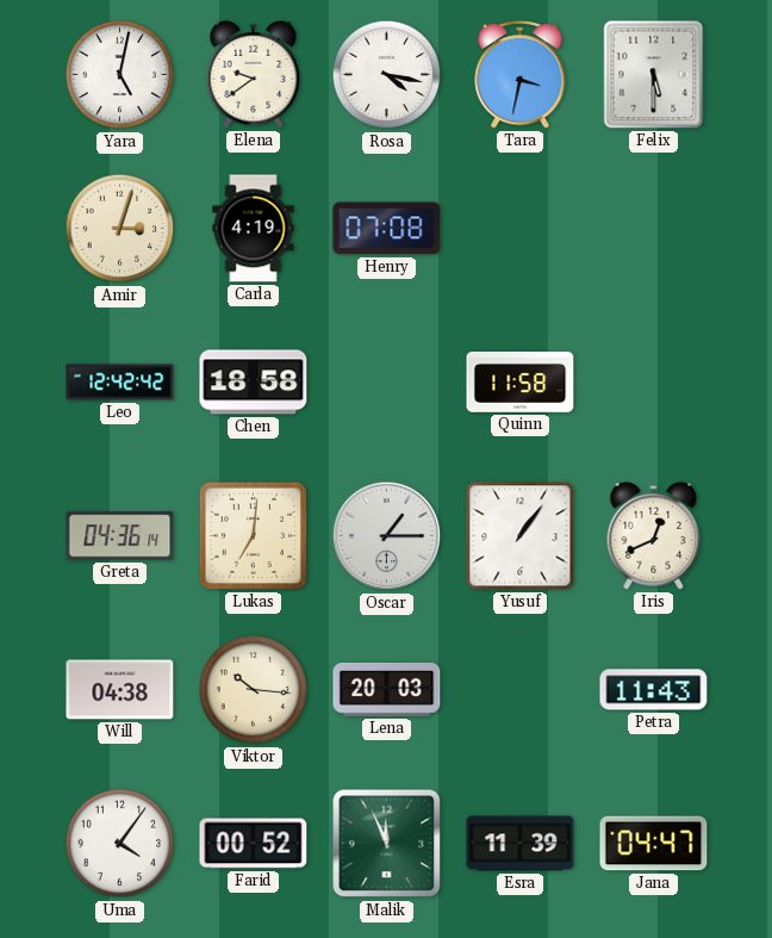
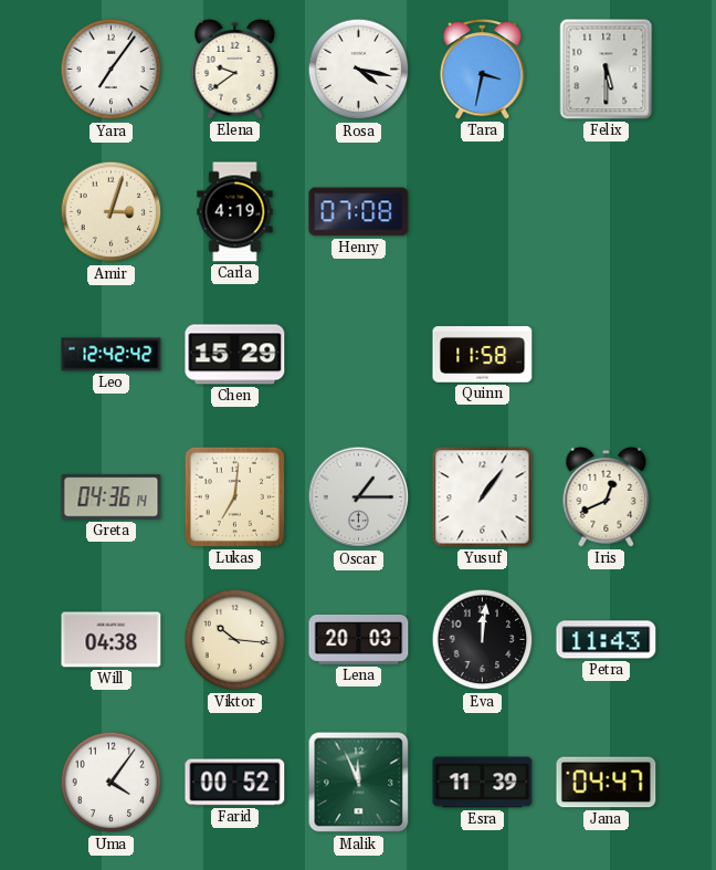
Yara: 5:02 -> 7:06 (112, 70)
Chen: 18:58 -> 15:29 (235, 355)
Eva: none -> 12:01 (483, 640)
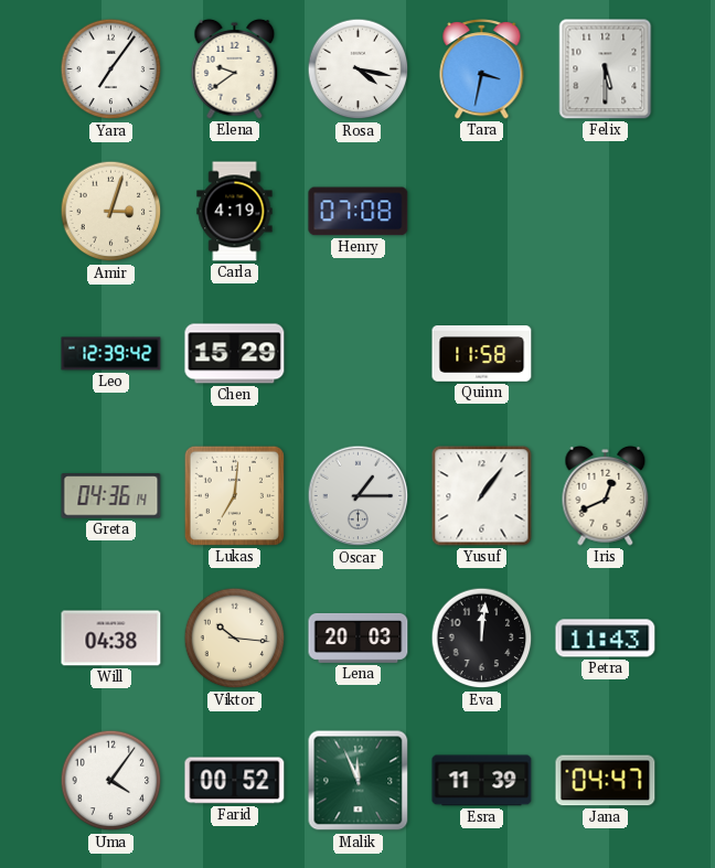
Leo: 12:42 -> 12:39 (111, 354)
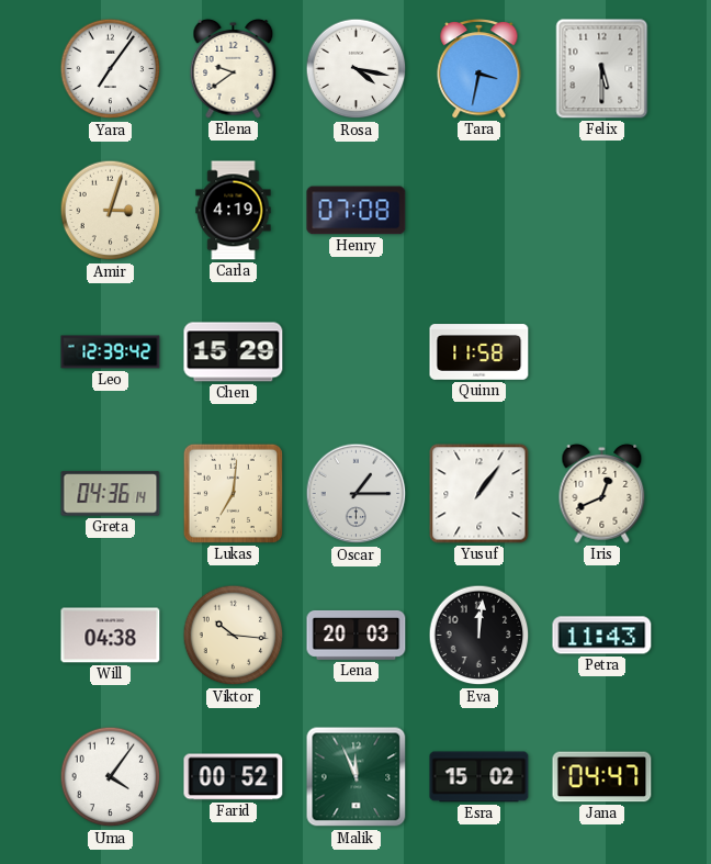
Esra: 11:39 -> 15:02 (479, 777)
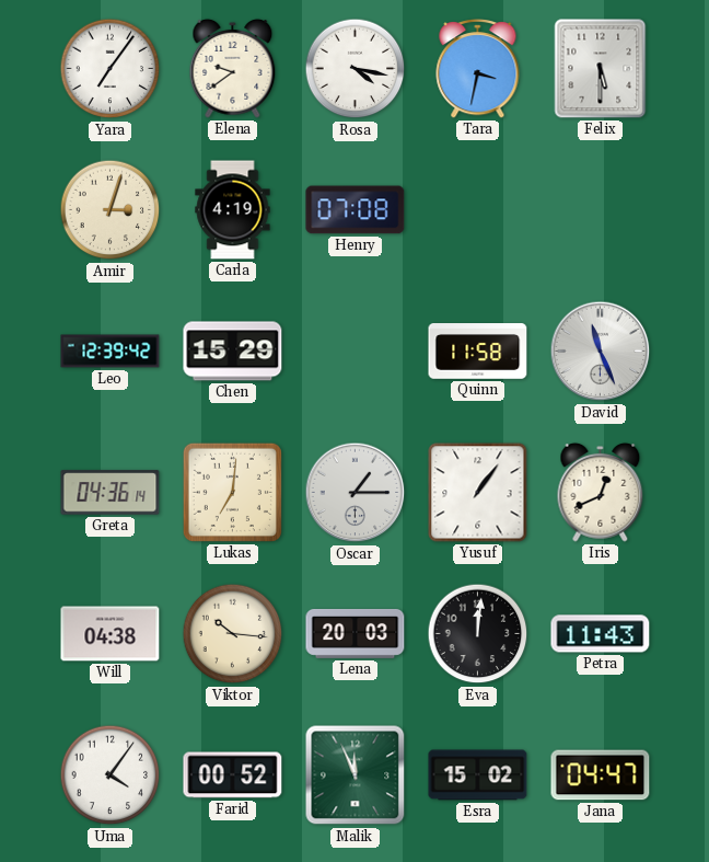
David: none -> 11:26 (601, 352)
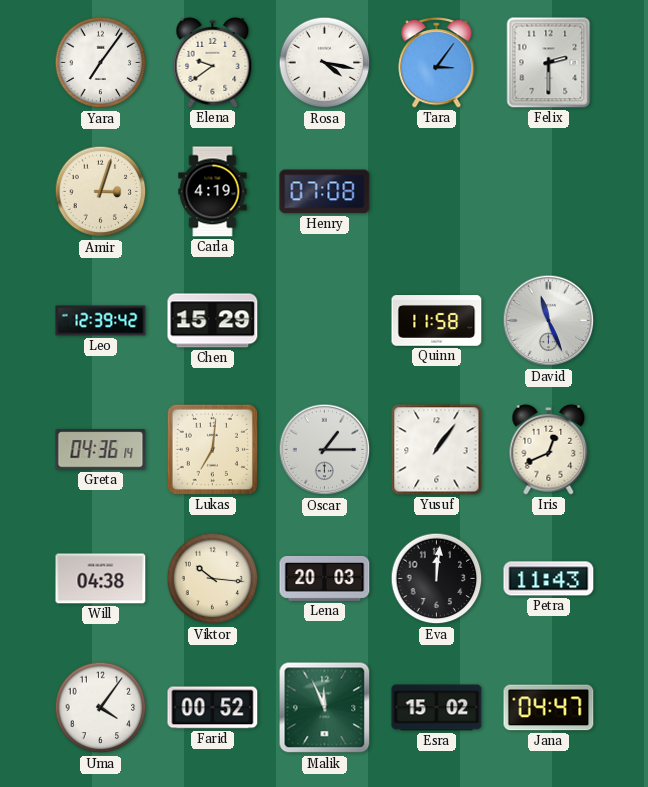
Tara: 3:32 -> 3:06 (437, 63)
Felix: 5:30 -> 2:30 (549, 63)
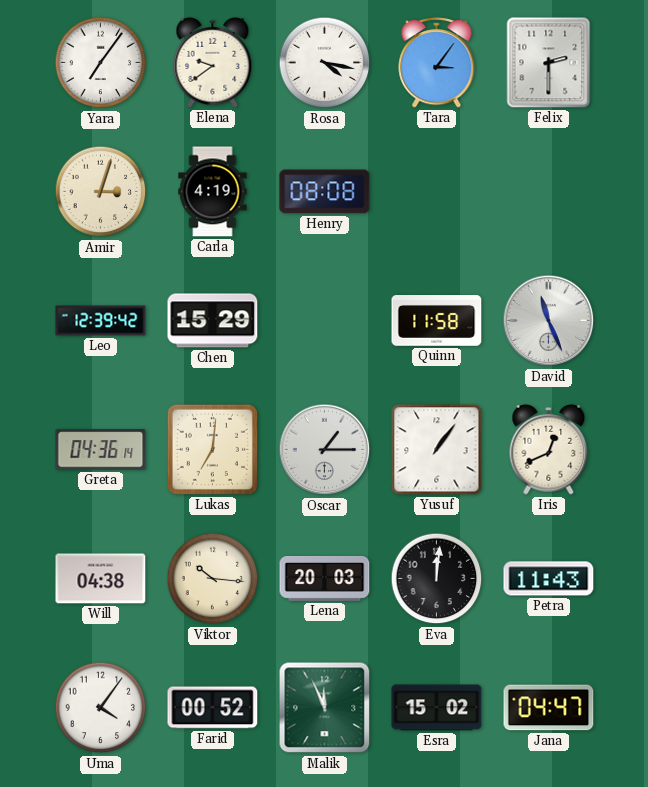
Henry: 07:08 -> 08:08 (325, 192)
